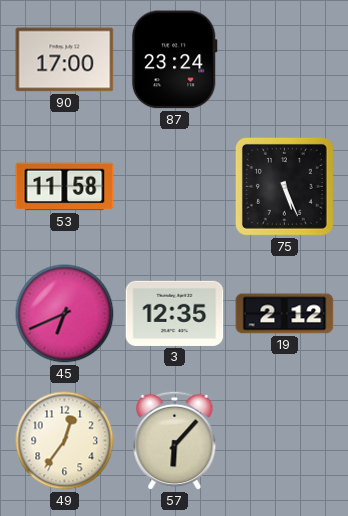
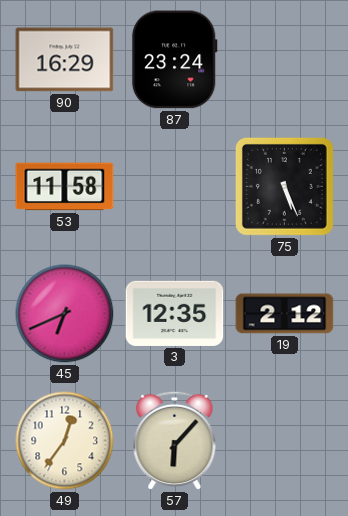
90: 17:00 -> 16:29 (65, 60)
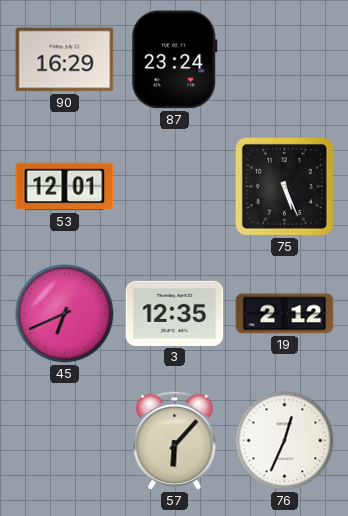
53: 11:58 -> 12:01 (65, 187)
49: 12:36 -> none (65, 441)
76: none -> 12:34 (285, 441)
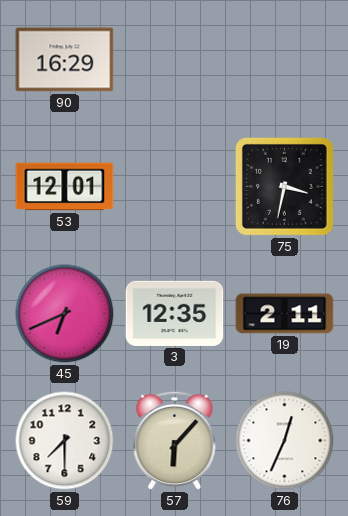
87: 23:24 -> none (174, 60)
75: 5:26 -> 3:32 (284, 186)
19: 2:12 -> 2:11 (285, 314)
59: none -> 7:30 (65, 441)
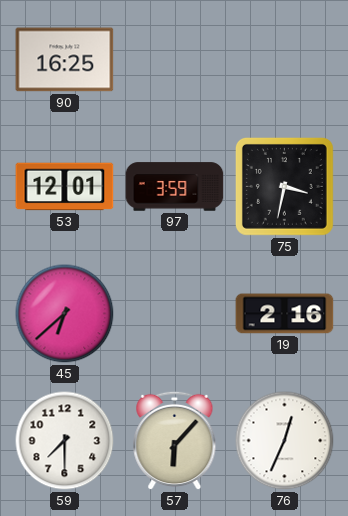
90: 16:29 -> 16:25 (65, 60)
97: none -> 3:59 (175, 187)
45: 6:41 -> 6:38 (65, 314)
3: 12:35 -> none (175, 313)
19: 2:11 -> 2:16 (285, 314)
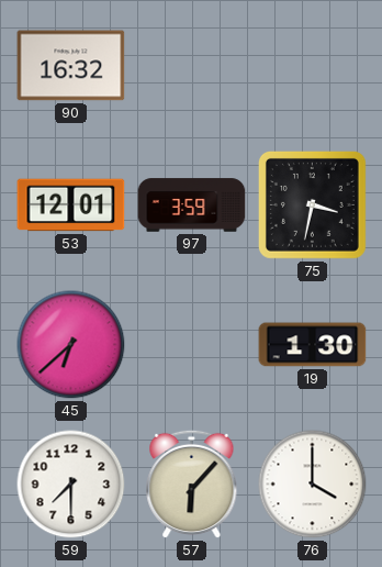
90: 16:25 -> 16:32 (71, 66)
19: 2:16 -> 1:30 (313, 345)
76: 12:34 -> 4:00 (313, 485)
